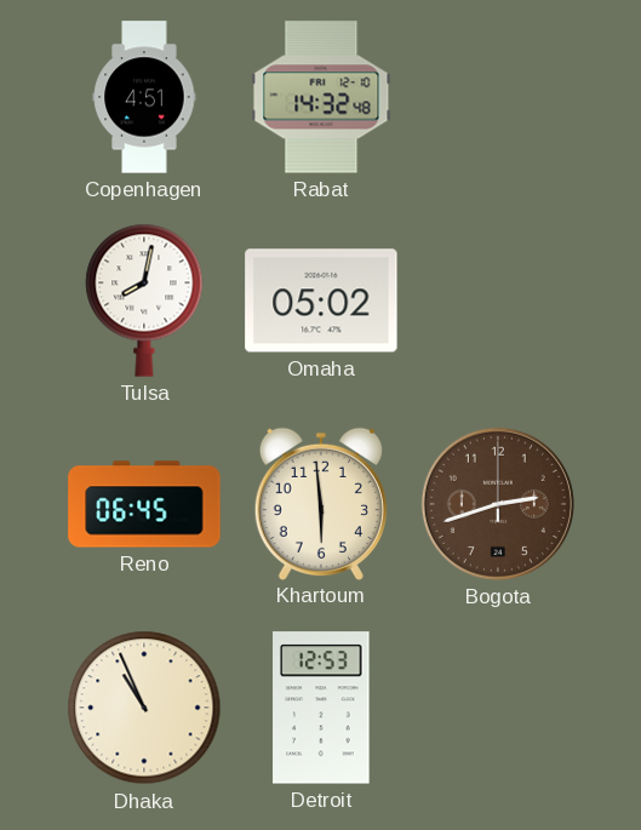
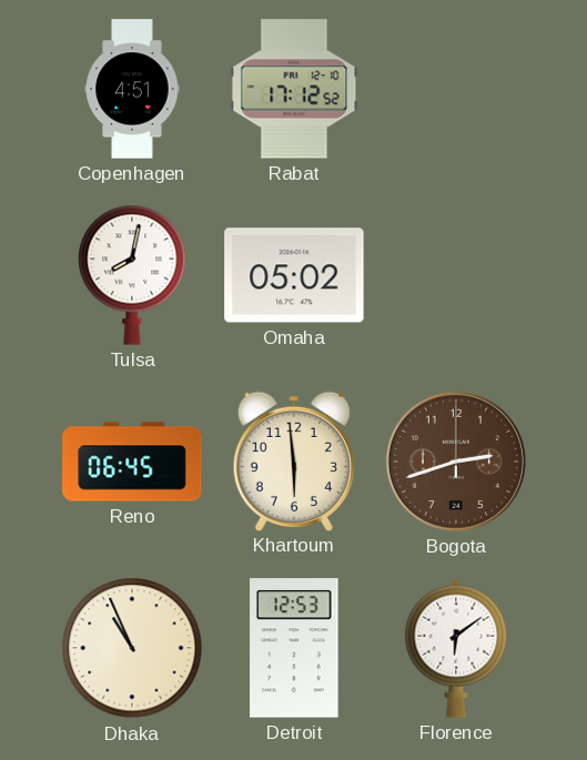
Rabat: 14:32 -> 17:12 (294, 89)
Florence: none -> 6:09 (456, 648)
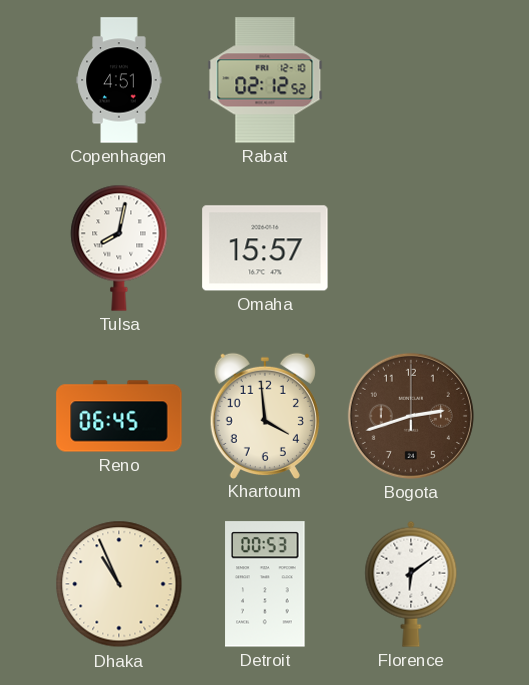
Rabat: 17:12 -> 02:12 (265, 80)
Omaha: 05:02 -> 15:57 (265, 248)
Khartoum: 5:59 -> 3:59 (265, 415)
Detroit: 12:53 -> 00:53 (265, 584)
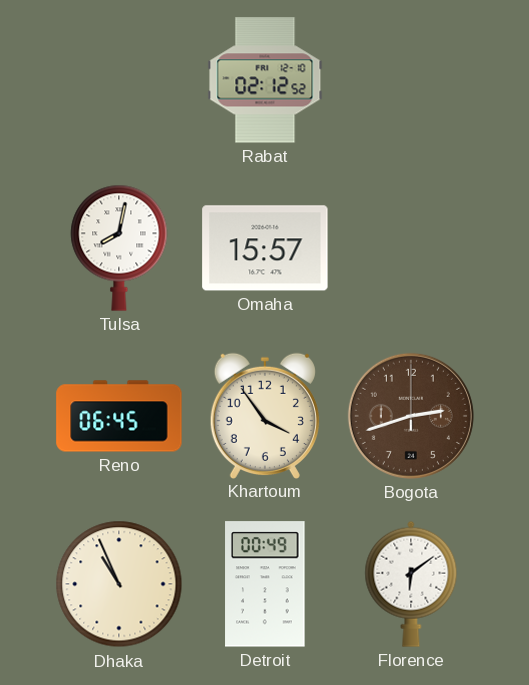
Copenhagen: 4:51 -> none (119, 80)
Khartoum: 3:59 -> 3:54 (265, 415)
Detroit: 00:53 -> 00:49 (265, 584)
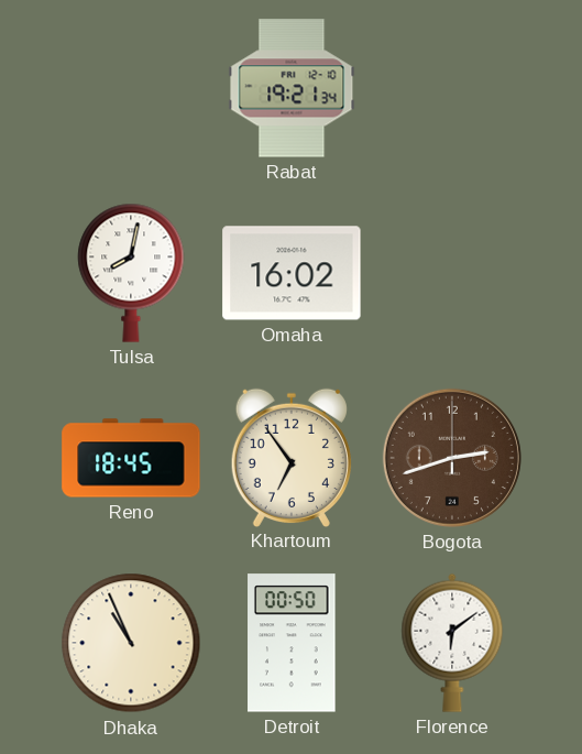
Rabat: 02:12 -> 19:21 (292, 88)
Omaha: 15:57 -> 16:02 (292, 273)
Reno: 06:45 -> 18:45 (131, 458)
Khartoum: 3:54 -> 6:54 (292, 457)
Detroit: 00:49 -> 00:50 (292, 643)
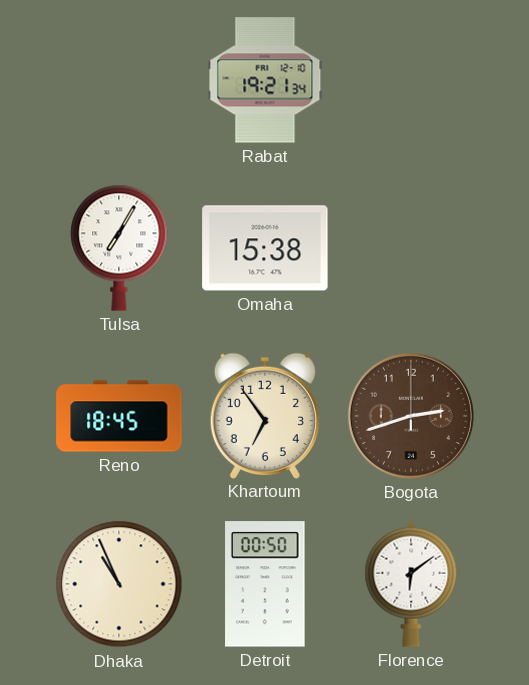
Tulsa: 8:02 -> 7:05 (119, 248)
Omaha: 16:02 -> 15:38 (265, 248)
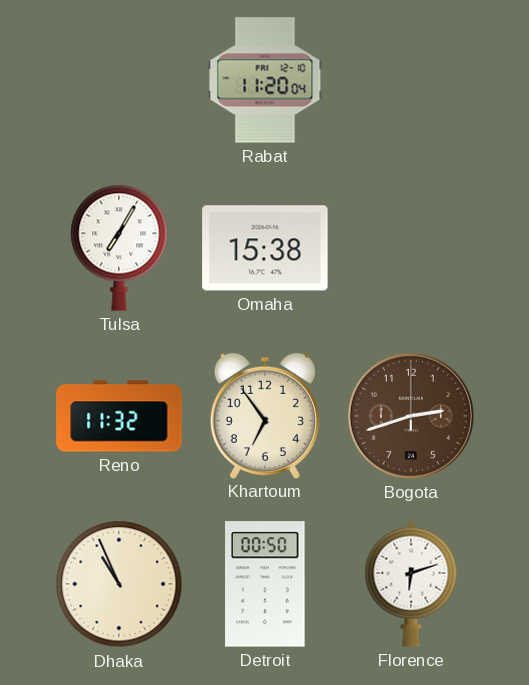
Rabat: 19:21 -> 11:20 (265, 80)
Reno: 18:45 -> 11:32 (119, 416)
Florence: 6:09 -> 6:12 (411, 584)
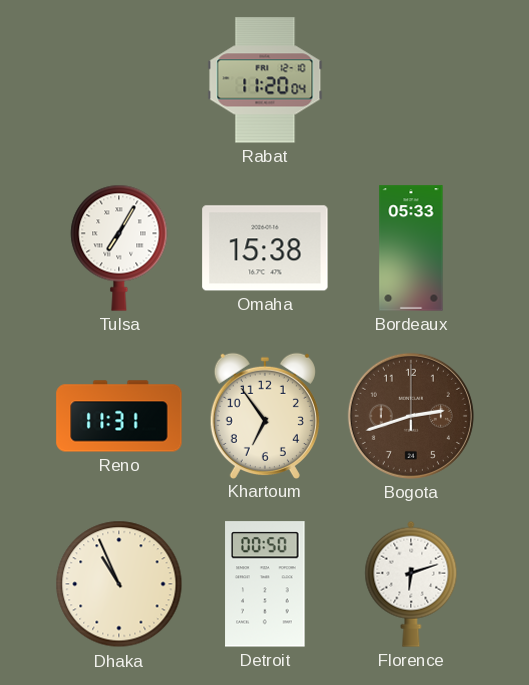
Bordeaux: none -> 05:33 (411, 248)
Reno: 11:32 -> 11:31 (119, 416)
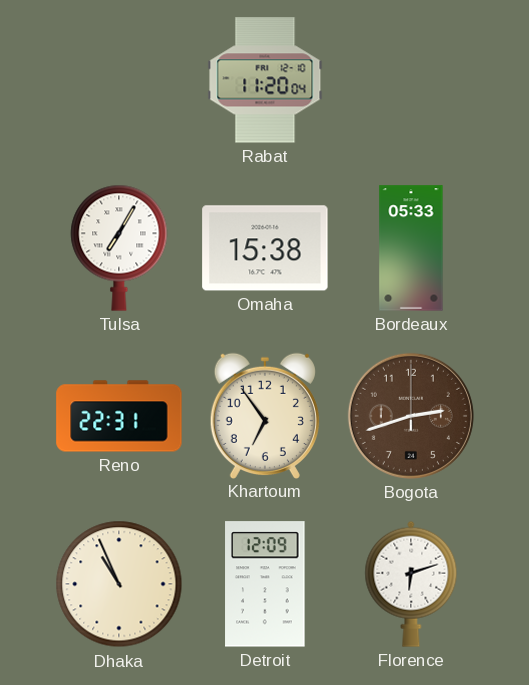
Reno: 11:31 -> 22:31 (119, 416)
Detroit: 00:50 -> 12:09 (265, 584)
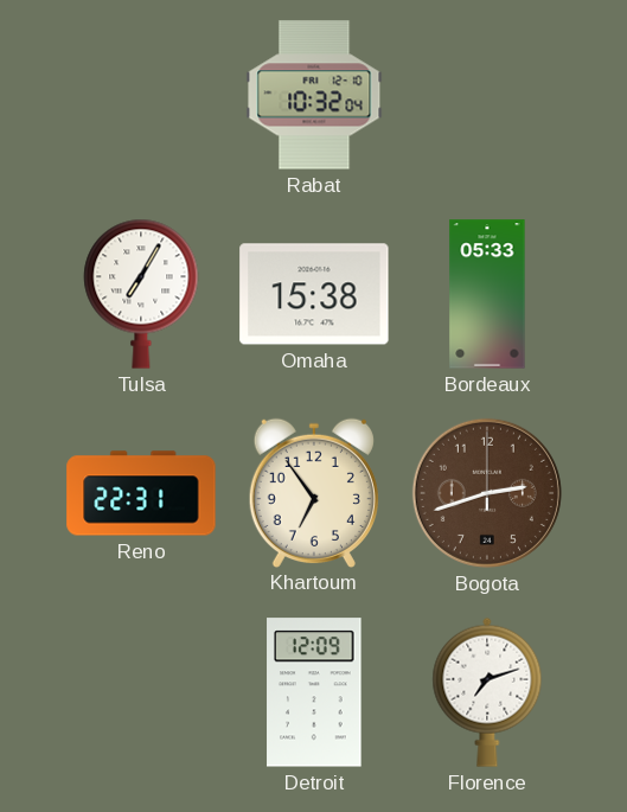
Rabat: 11:20 -> 10:32 (314, 95)
Dhaka: 10:56 -> none (119, 584)
Florence: 6:12 -> 7:12 (487, 692)
